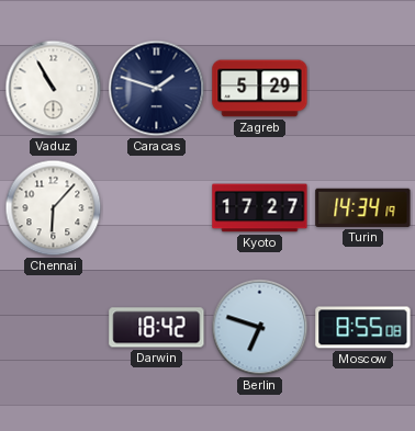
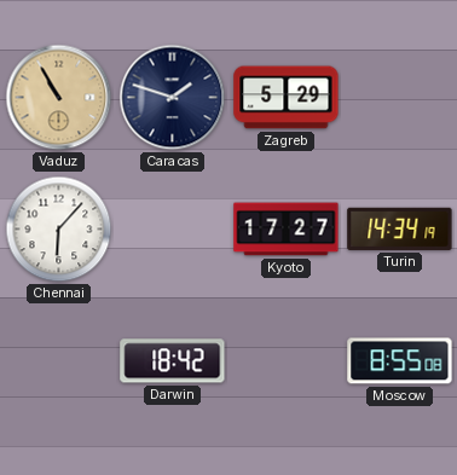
Vaduz dial: white -> champagne (59, 98)
Berlin: 6:48 -> none (260, 328)
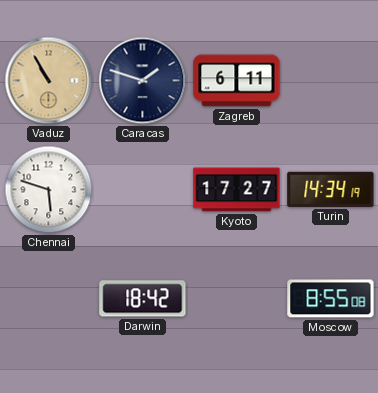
Zagreb: 5:29 -> 6:11 (237, 81)
Chennai: 6:07 -> 5:48 (49, 190)
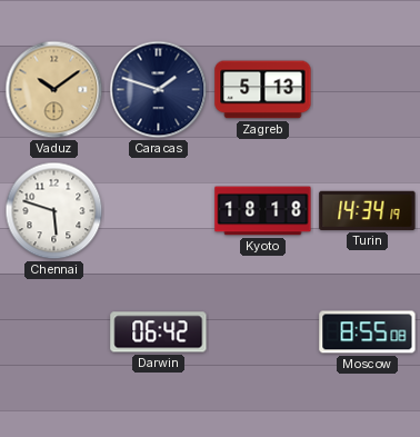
Vaduz: 10:55 -> 10:09 (54, 90)
Zagreb: 6:11 -> 5:13 (263, 90)
Kyoto: 17:27 -> 18:18 (263, 211)
Darwin: 18:42 -> 06:42 (159, 332)
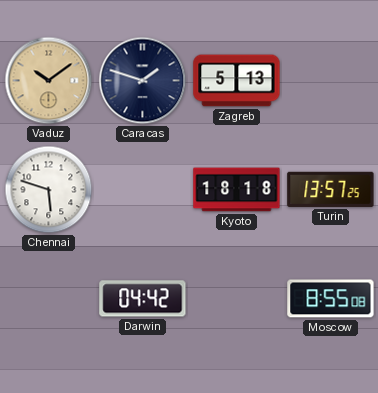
Turin: 14:34 -> 13:57 (331, 189)
Darwin: 06:42 -> 04:42 (143, 299)
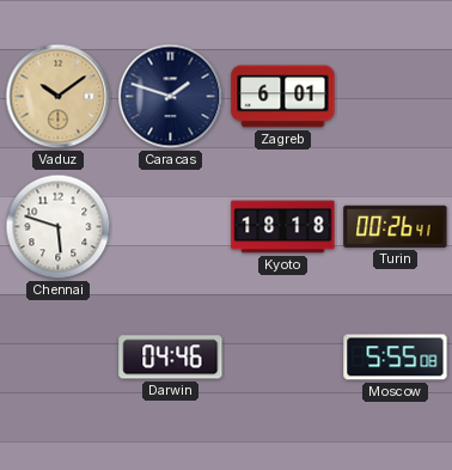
Zagreb: 5:13 -> 6:01 (283, 97)
Turin: 13:57 -> 00:26 (396, 226)
Darwin: 04:42 -> 04:46 (171, 358)
Moscow: 8:55 -> 5:55 (396, 358)
